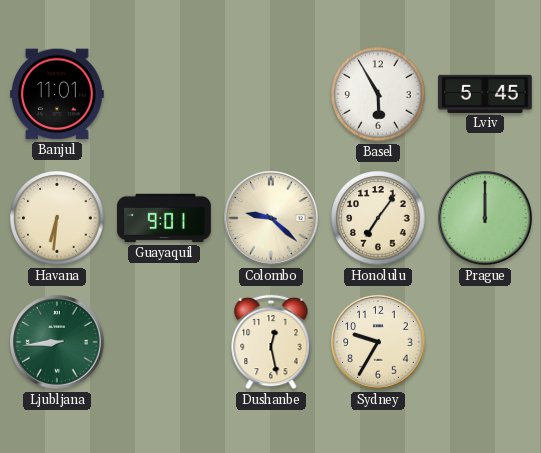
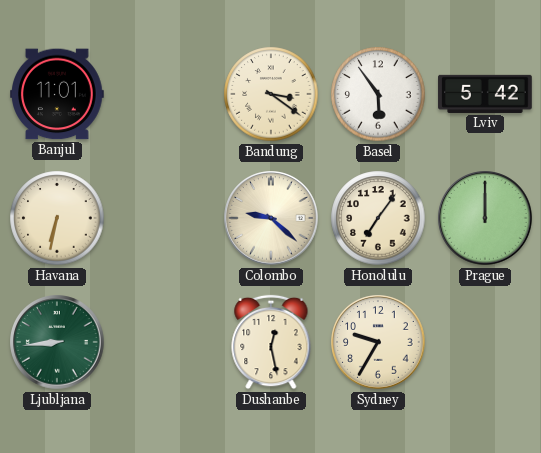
Bandung: none -> 3:21 (271, 94)
Basel: 5:55 -> 5:54 (378, 94)
Lviv: 5:45 -> 5:42 (485, 94)
Havana: 6:31 -> 6:32 (57, 218)
Guayaquil: 9:01 -> none (164, 218)
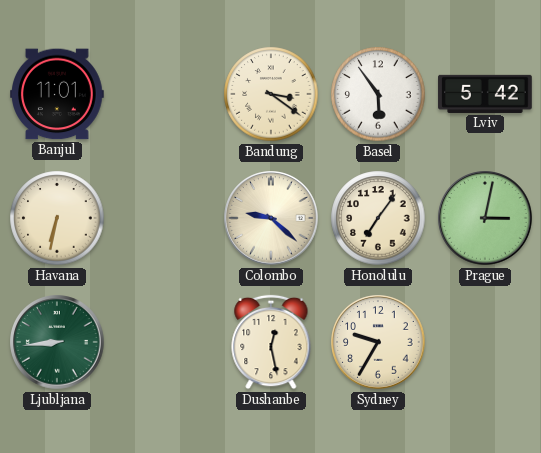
Prague: 12:00 -> 3:02 (485, 218)
